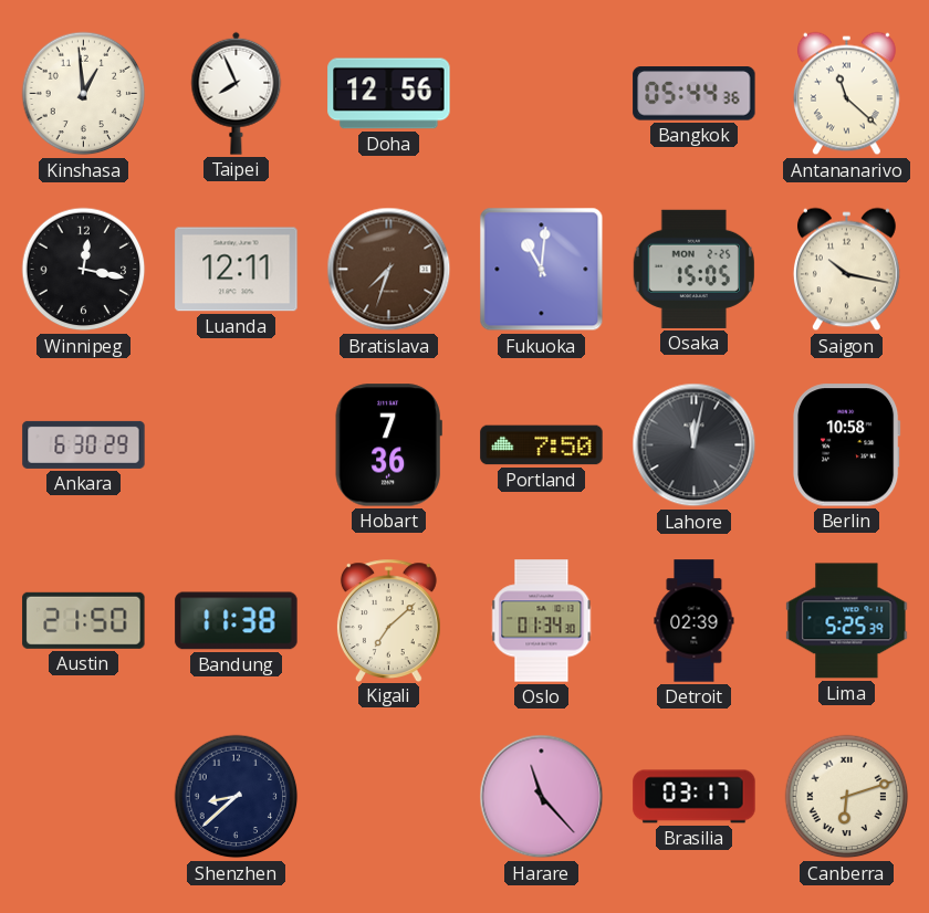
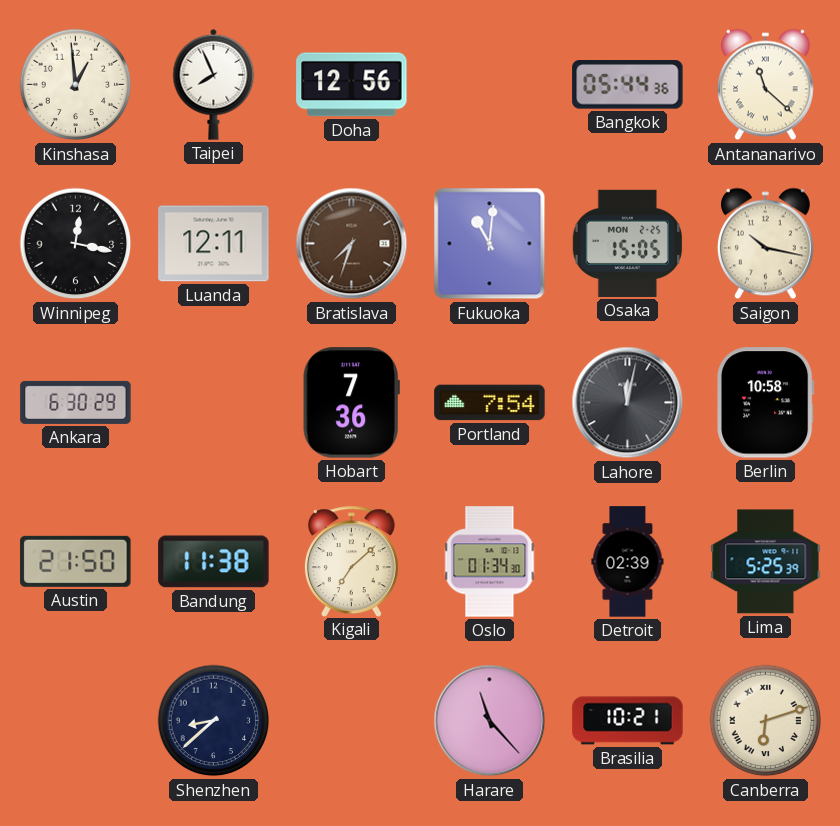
Portland: 7:50 -> 7:54 (490, 403)
Brasilia: 03:17 -> 10:21 (628, 721)
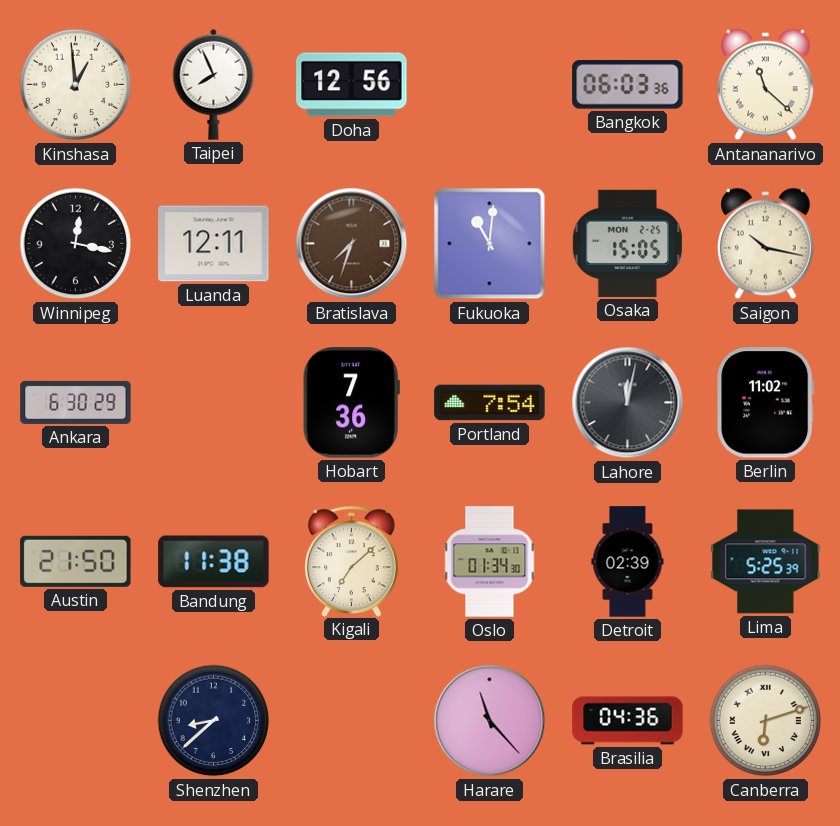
Bangkok: 05:44 -> 06:03 (628, 85)
Berlin: 10:58 -> 11:02 (766, 403)
Brasilia: 10:21 -> 04:36 (628, 721)
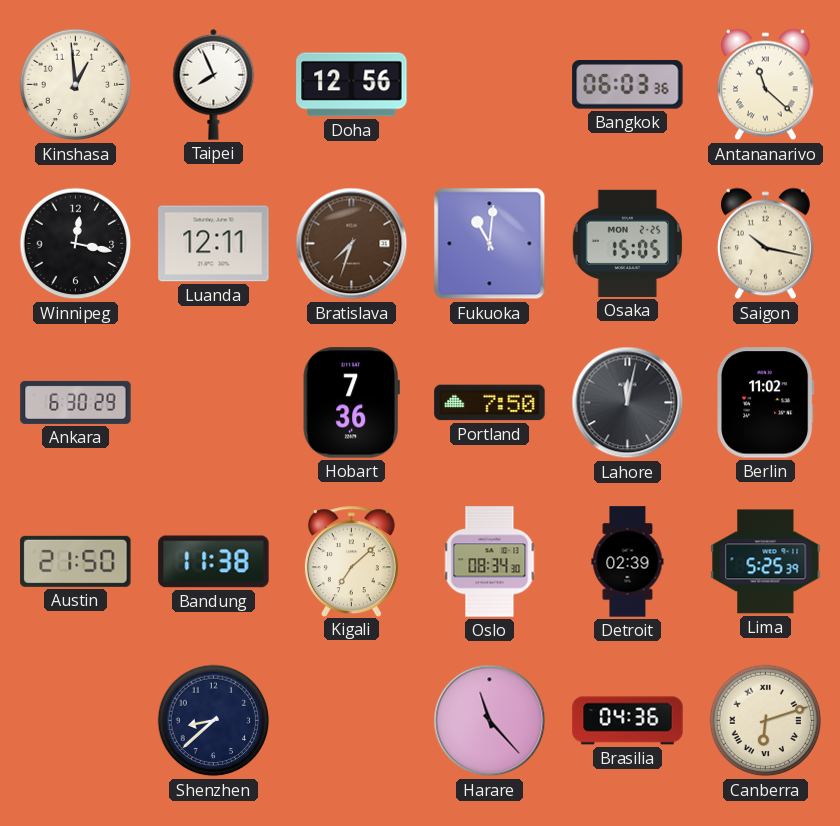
Portland: 7:54 -> 7:50 (490, 403)
Oslo: 01:34 -> 08:34 (490, 562)
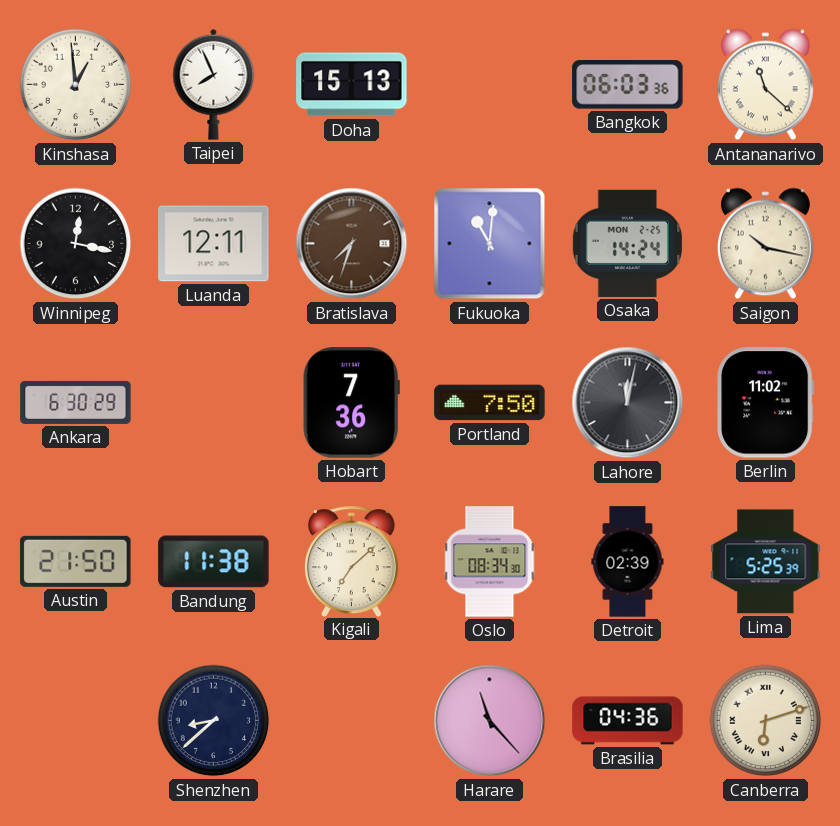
Doha: 12:56 -> 15:13 (352, 85)
Osaka: 15:05 -> 14:24 (627, 243)
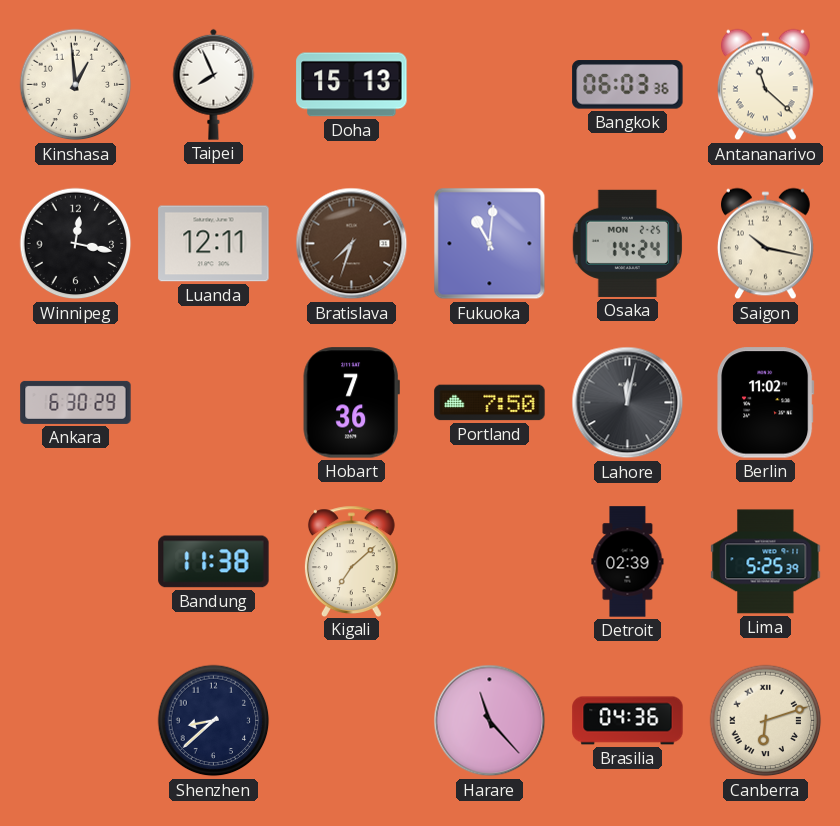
Austin: 21:50 -> none (76, 561)
Oslo: 08:34 -> none (490, 562)
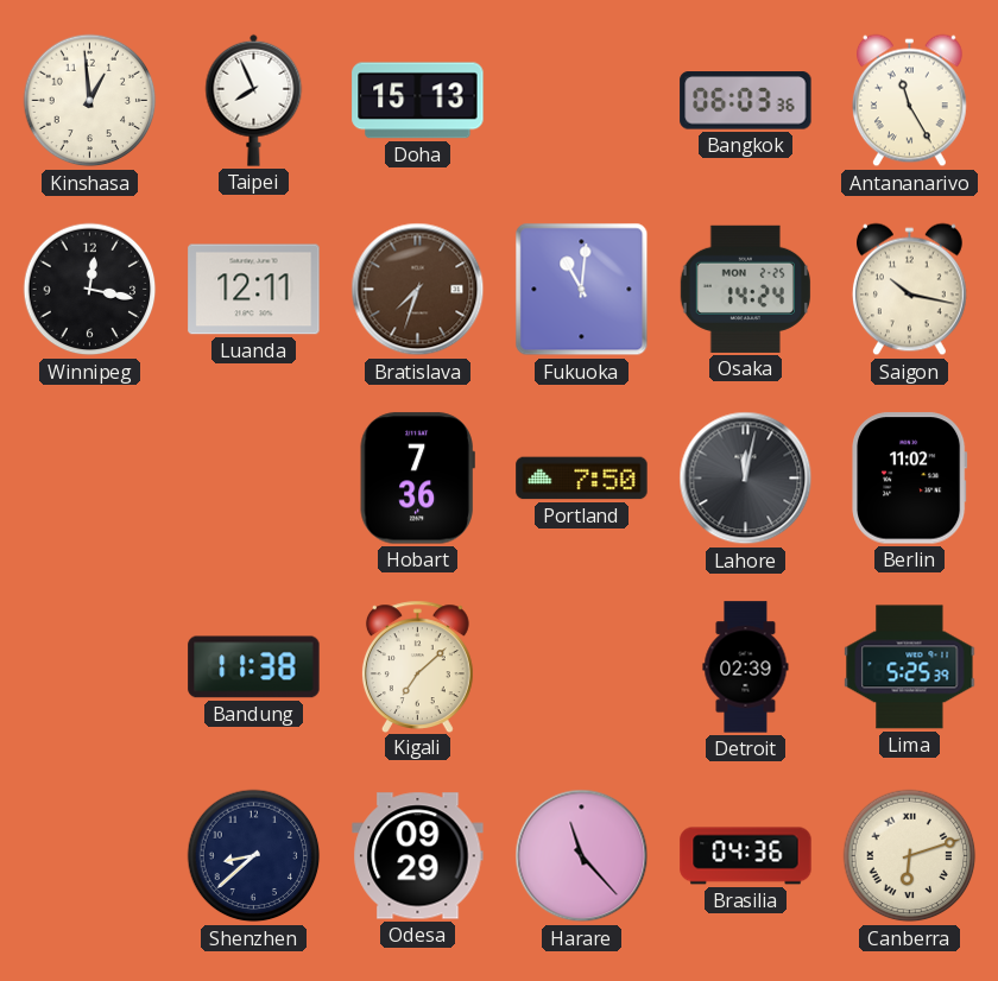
Antananarivo: 11:22 -> 11:25 (909, 101)
Ankara: 6:30 -> none (76, 402)
Odesa: none -> 09:29 (418, 856)
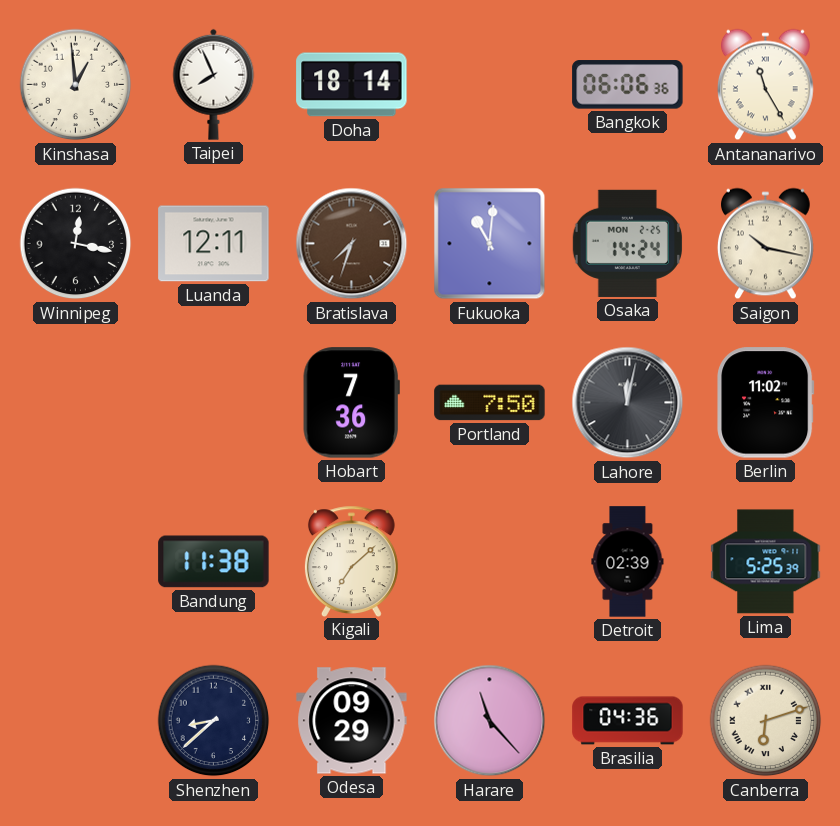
Doha: 15:13 -> 18:14 (352, 85)
Bangkok: 06:03 -> 06:06 (628, 85)
